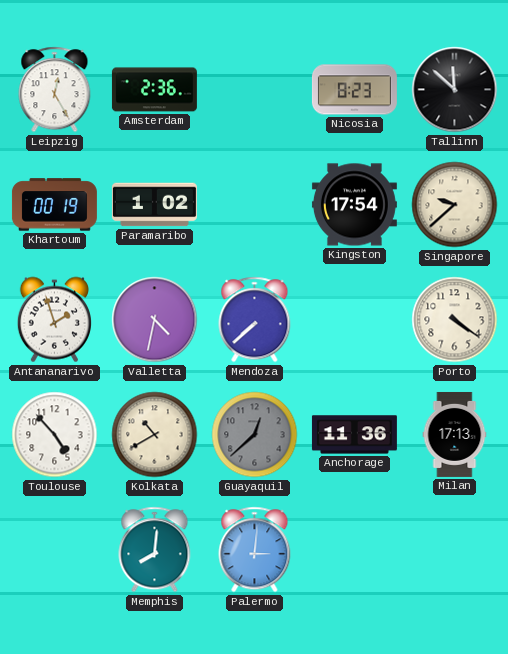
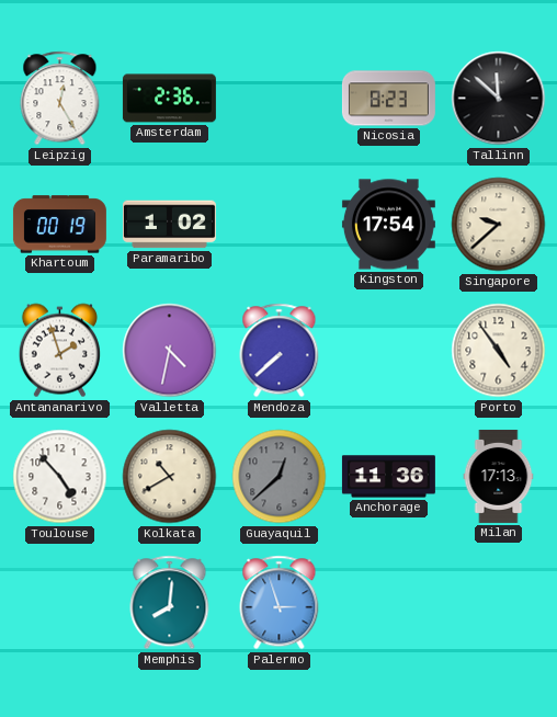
Porto: 4:21 -> 4:54 (499, 351)
Palermo: 3:01 -> 2:57 (280, 603)
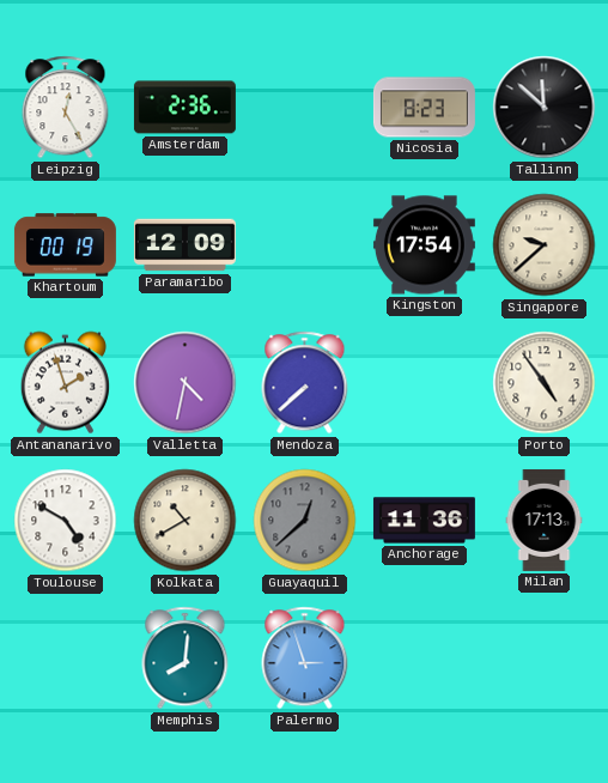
Paramaribo: 1:02 -> 12:09 (184, 245)
Toulouse: 4:53 -> 4:50 (66, 521)
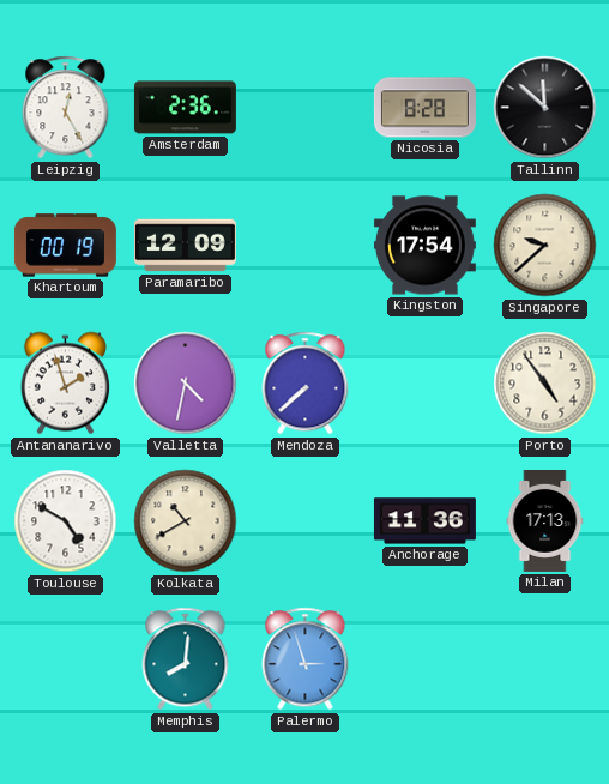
Nicosia: 8:23 -> 8:28 (424, 108)
Guayaquil: 12:38 -> none (305, 521)
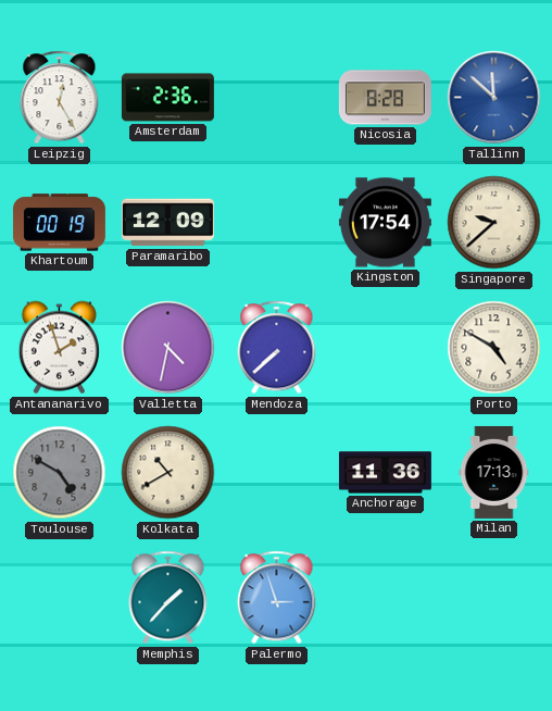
Tallinn dial: black -> blue (494, 98)
Porto: 4:54 -> 4:50 (494, 348)
Toulouse dial: white -> grey (60, 473)
Memphis: 8:01 -> 1:37 (168, 598)
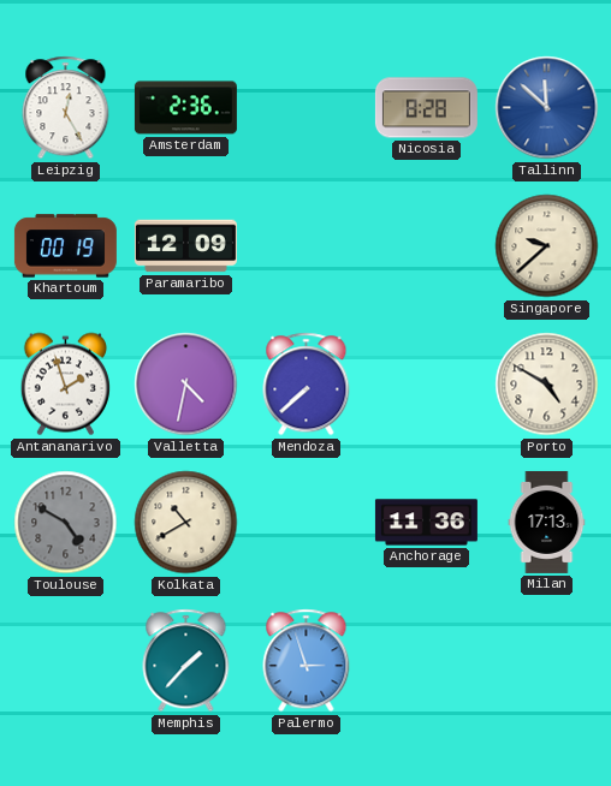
Kingston: 17:54 -> none (385, 223)
